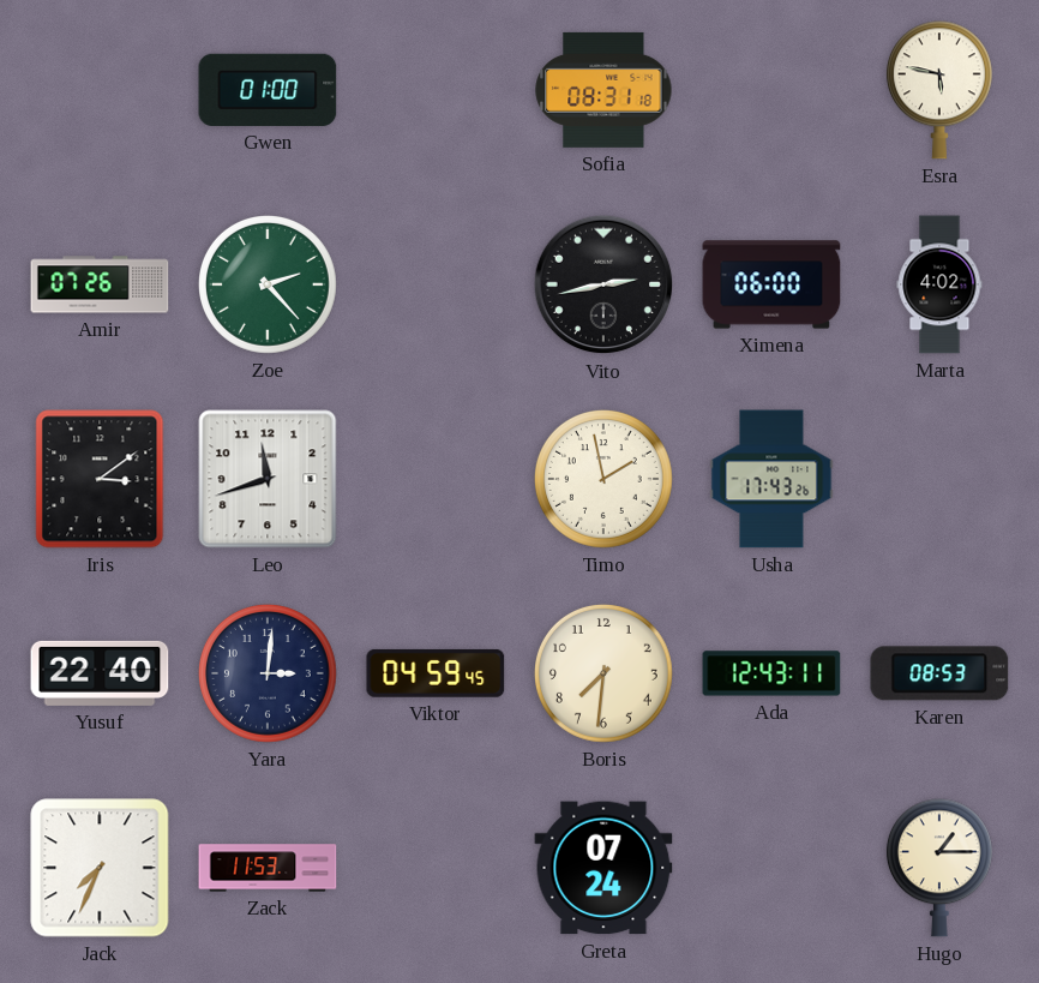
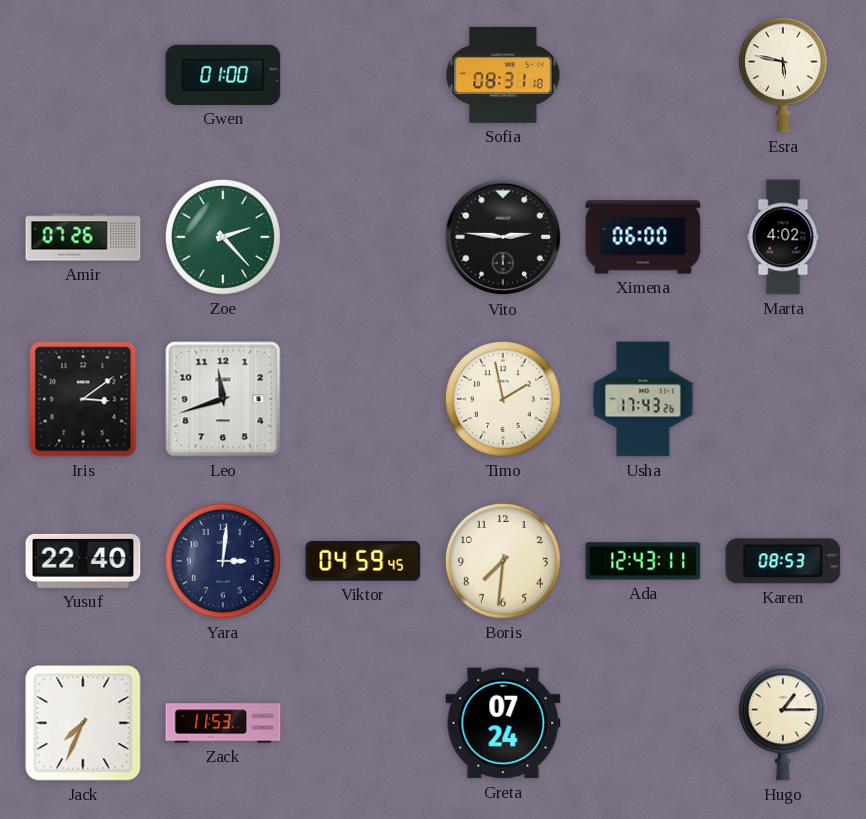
Vito: 2:43 -> 2:46 (503, 237)
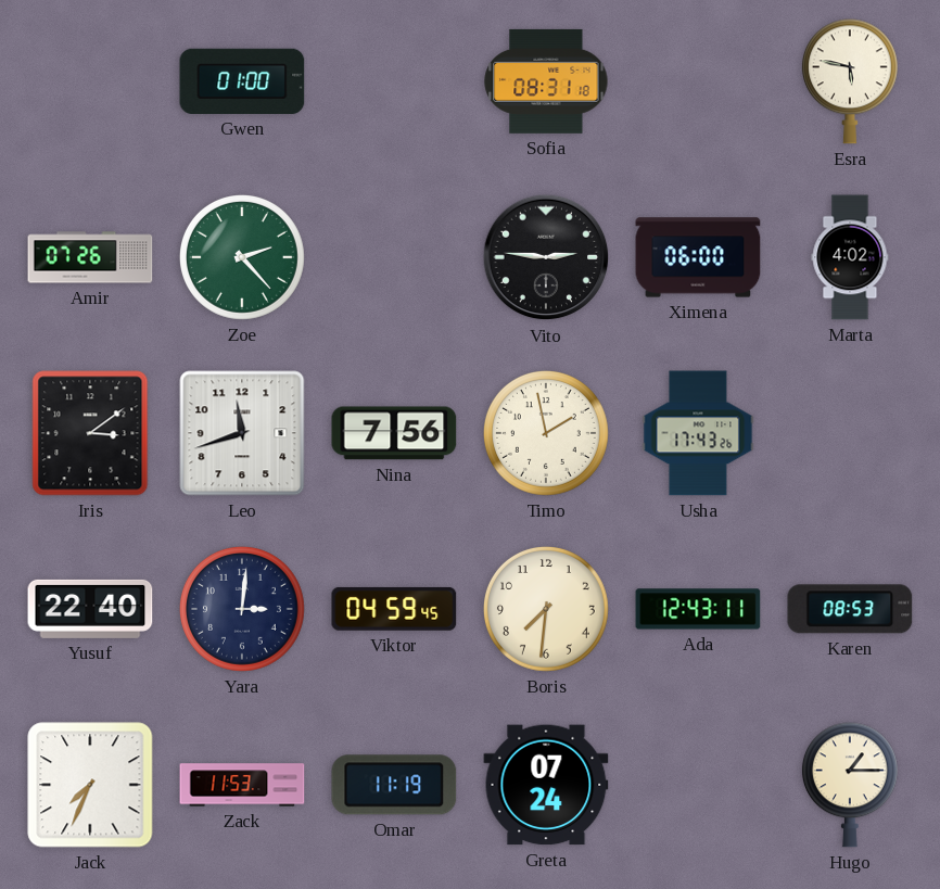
Nina: none -> 7:56 (394, 433)
Omar: none -> 11:19 (394, 785)
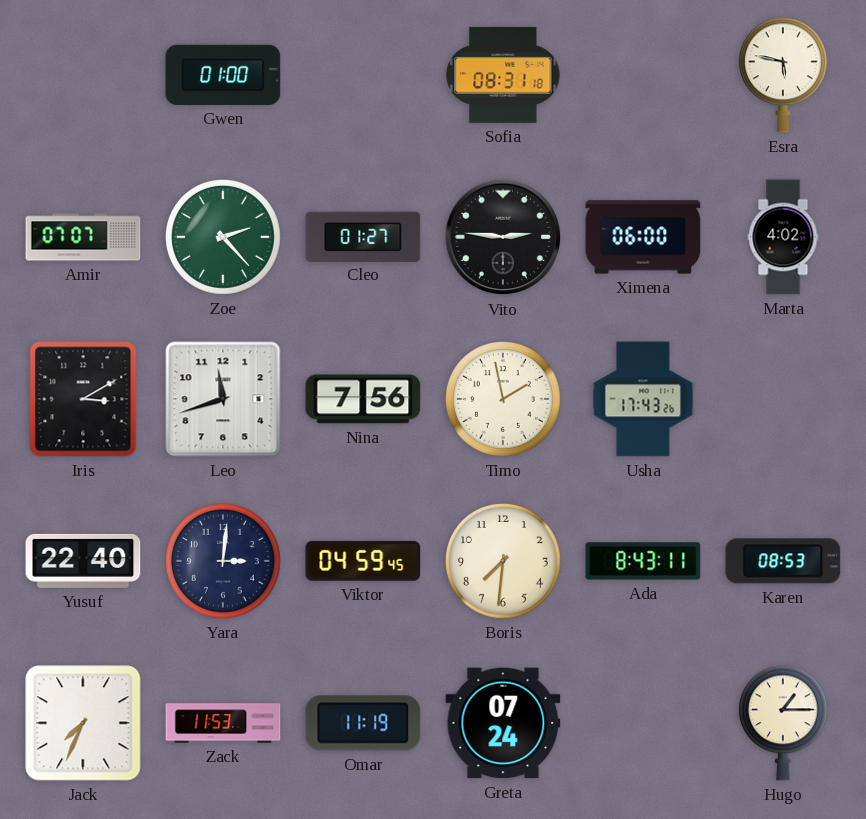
Amir: 07:26 -> 07:07 (83, 237)
Cleo: none -> 01:27 (363, 236)
Iris: 3:09 -> 3:10 (83, 399)
Ada: 12:43 -> 8:43 (643, 561)
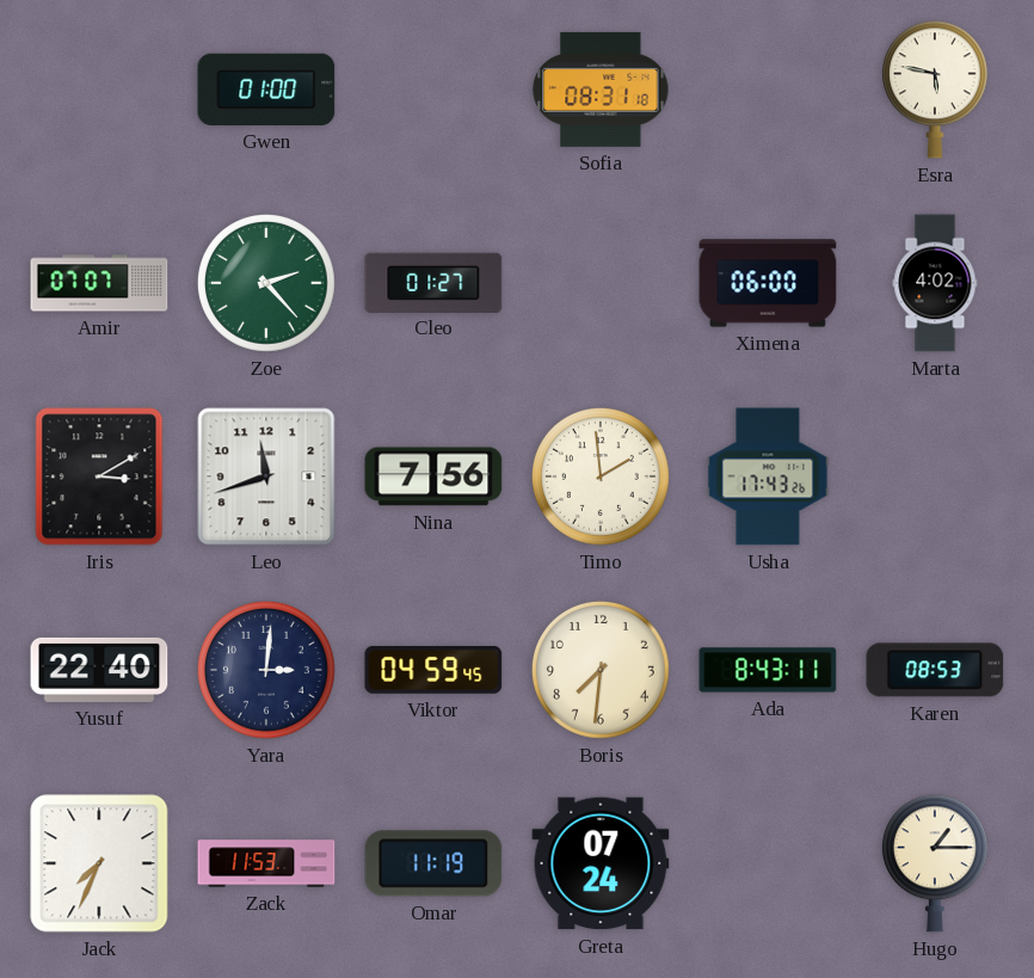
Vito: 2:46 -> none (503, 237)
Timo: 1:58 -> 1:59 (601, 476)
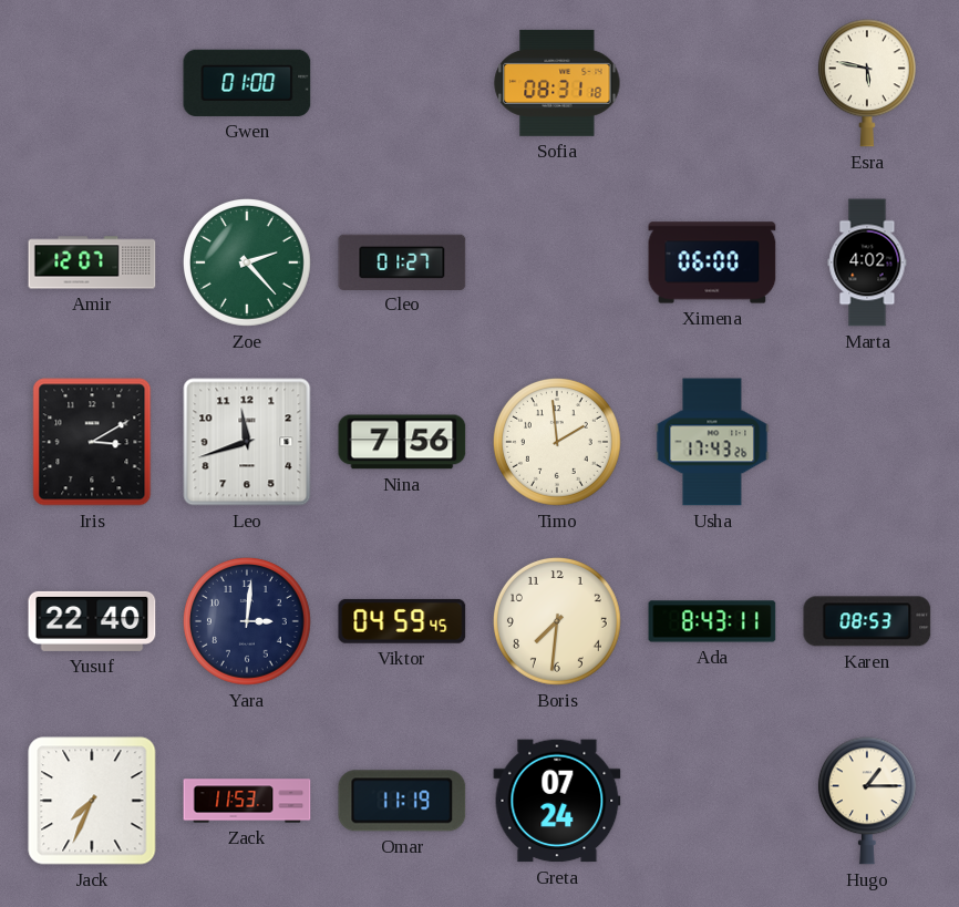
Amir: 07:07 -> 12:07 (92, 262)
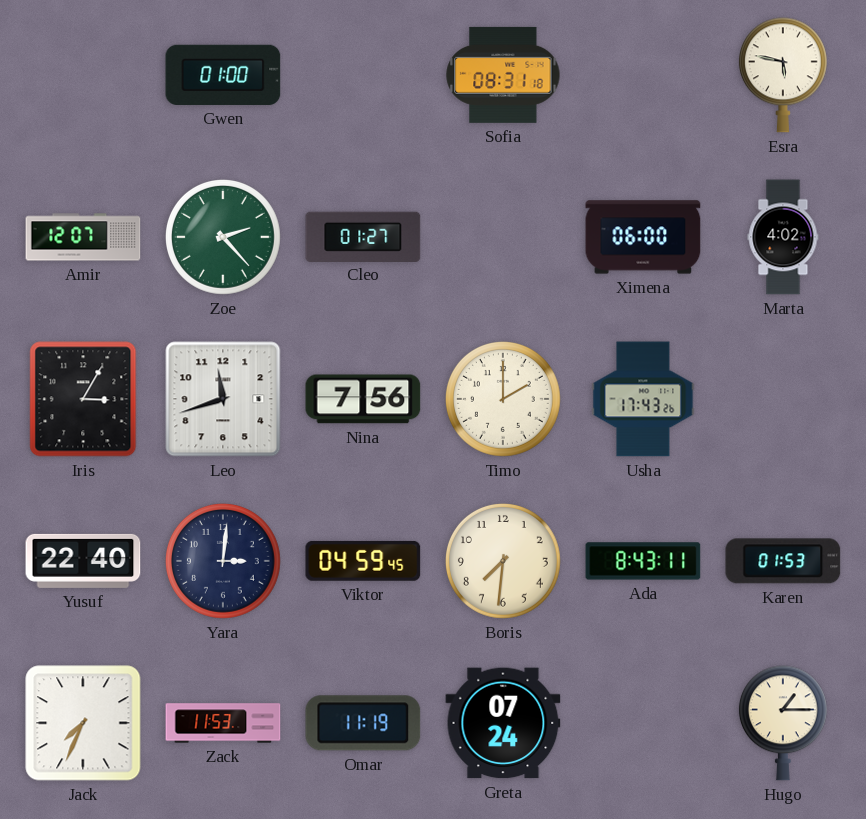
Iris: 3:10 -> 3:05 (83, 399)
Timo: 1:59 -> 2:00 (503, 399)
Karen: 08:53 -> 01:53 (783, 561)
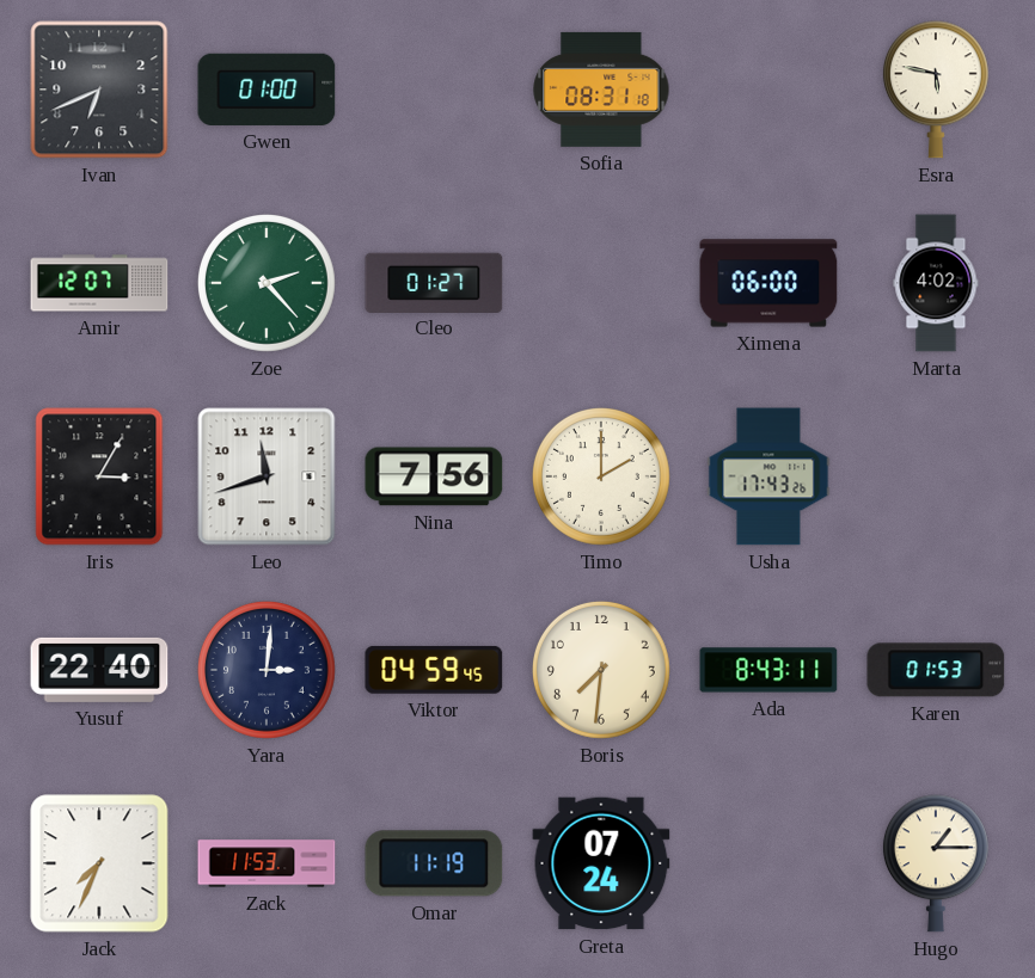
Ivan: none -> 6:41 (99, 90)
